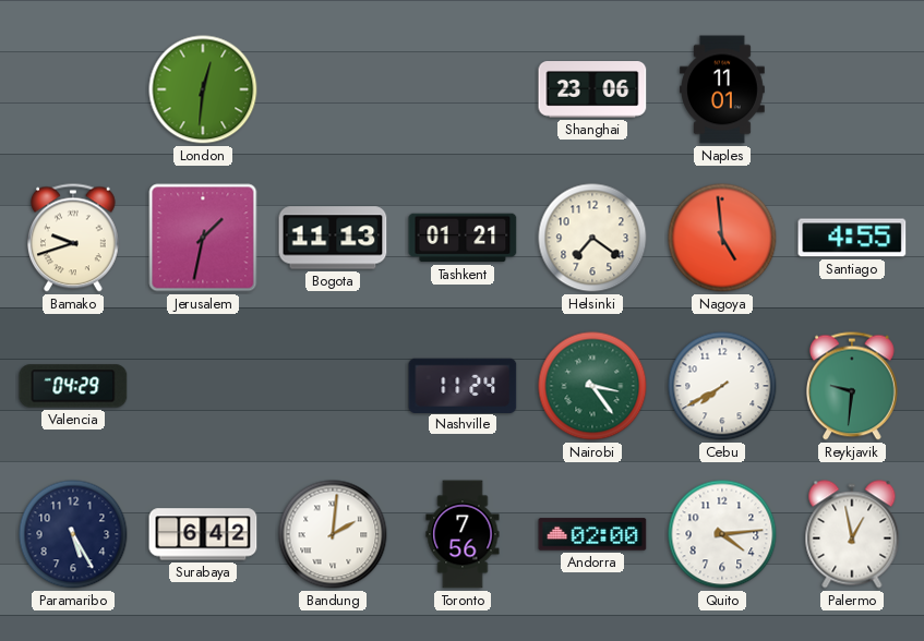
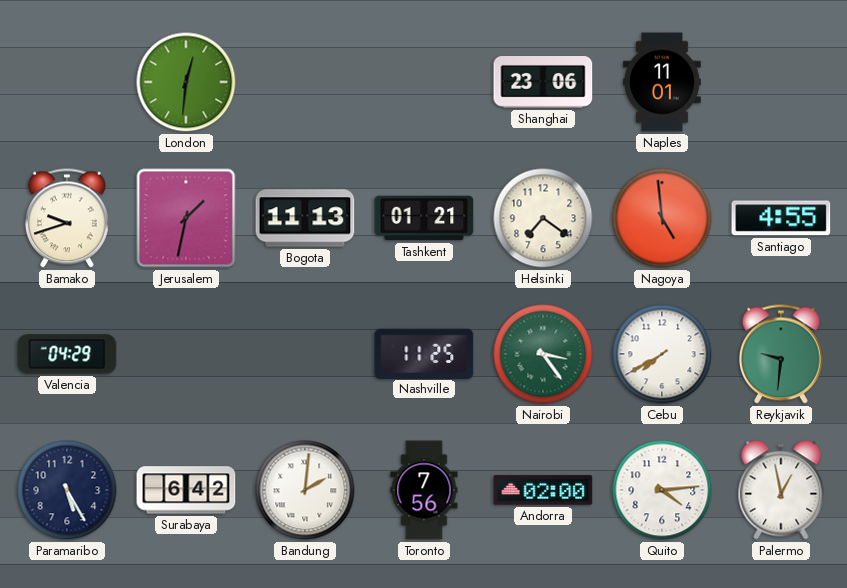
Nashville: 11:24 -> 11:25 (424, 353)
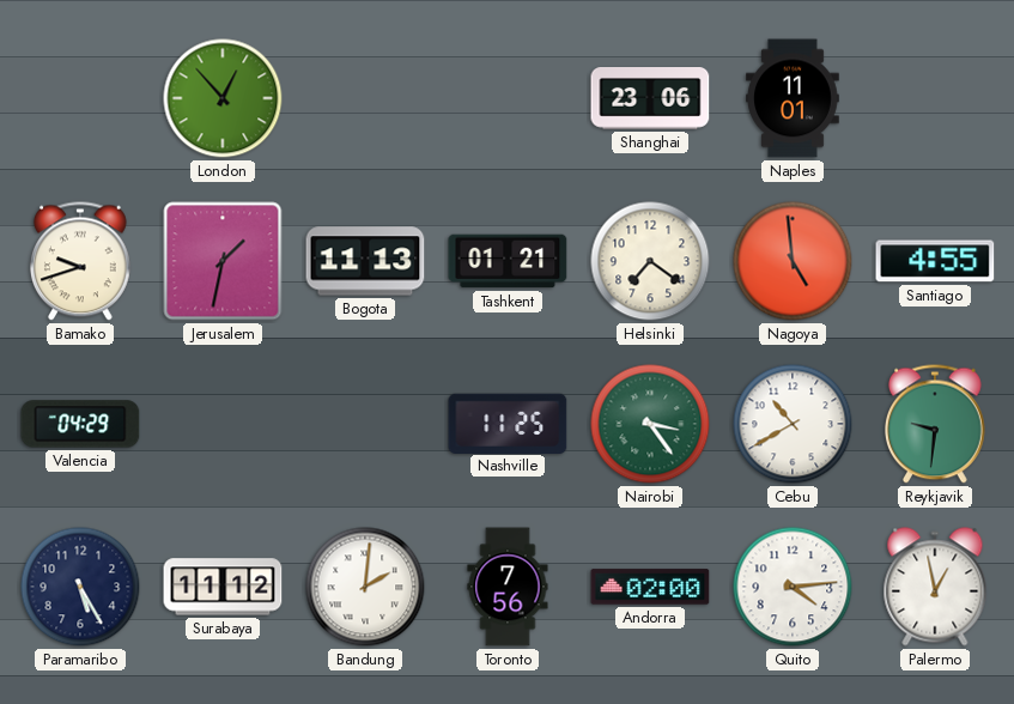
London: 12:31 -> 12:53 (223, 98)
Cebu: 7:40 -> 10:40 (793, 424)
Surabaya: 6:42 -> 11:12 (223, 587)
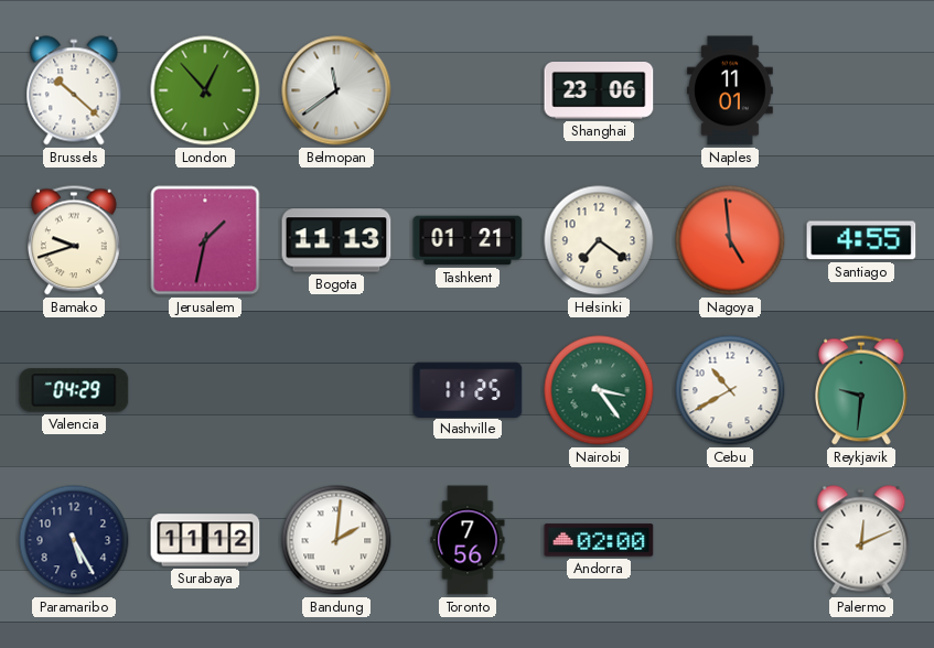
Brussels: none -> 10:22 (74, 90)
Belmopan: none -> 11:39 (336, 90)
Quito: 4:14 -> none (793, 587)
Palermo: 12:58 -> 12:11 (861, 540)
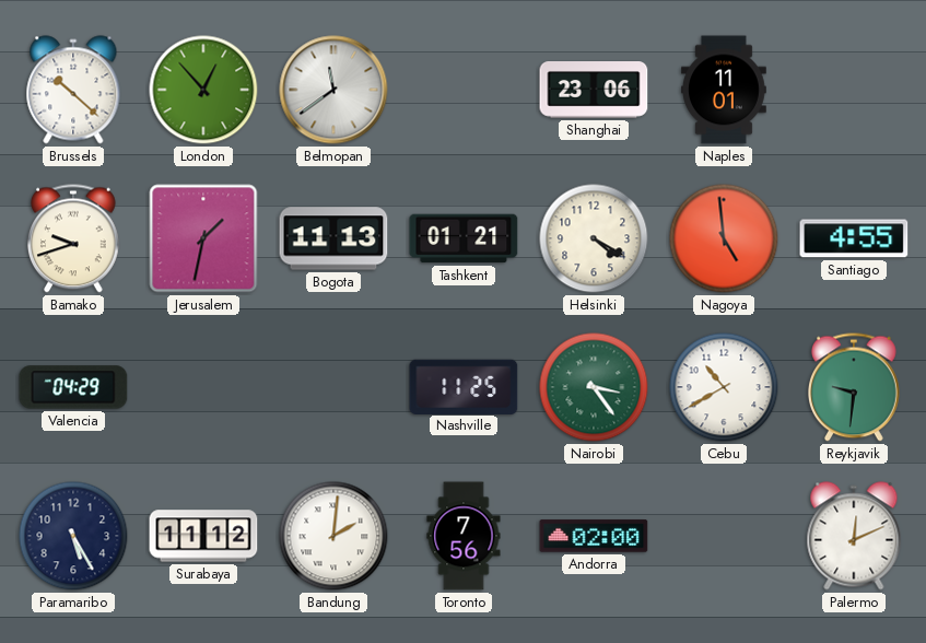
Helsinki: 7:21 -> 4:20 (594, 238)
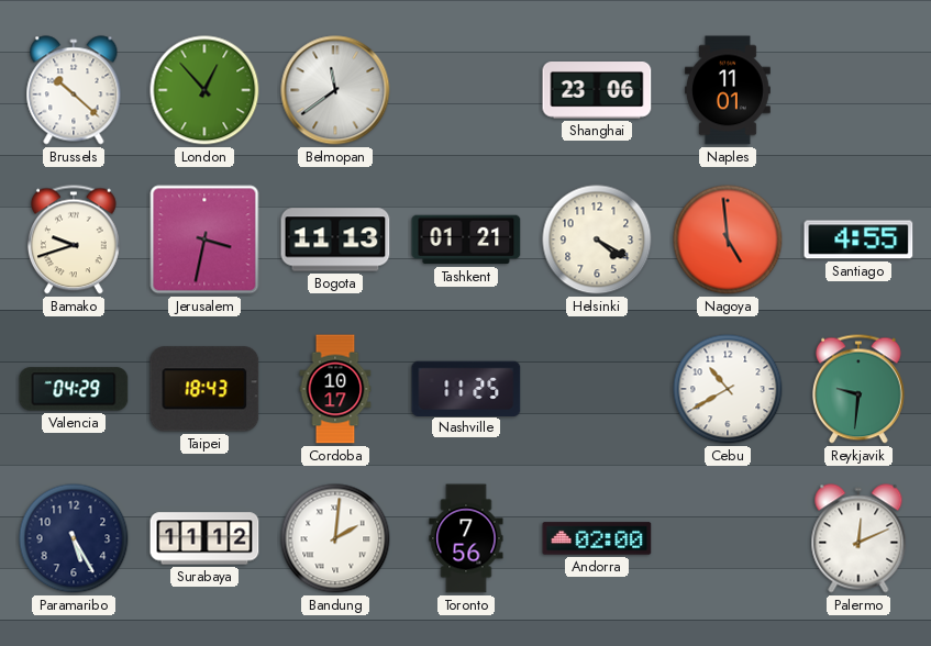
Jerusalem: 1:32 -> 3:32 (204, 240)
Taipei: none -> 18:43 (204, 389)
Cordoba: none -> 10:17 (335, 389)
Nairobi: 3:24 -> none (594, 387)
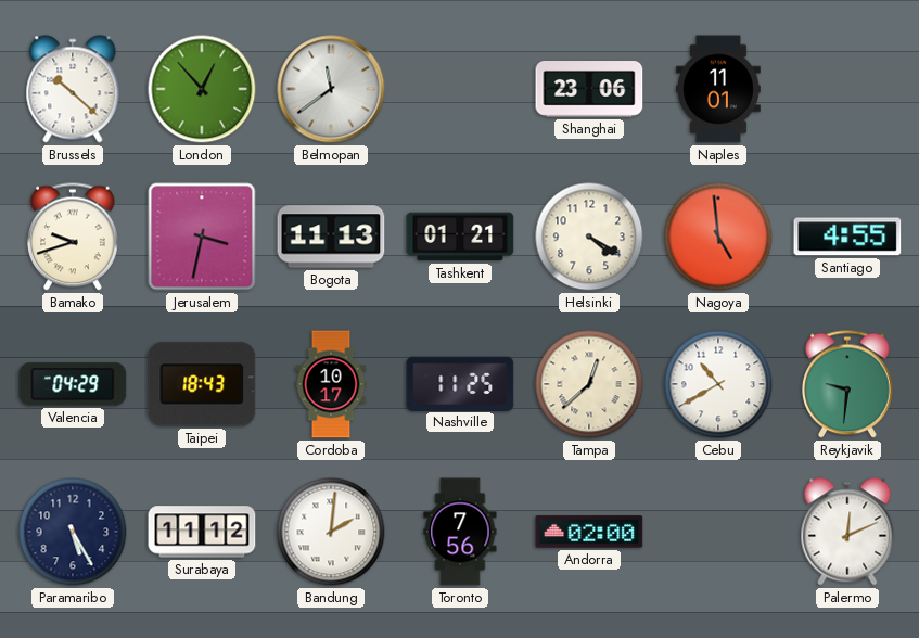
Tampa: none -> 12:38 (589, 384)
